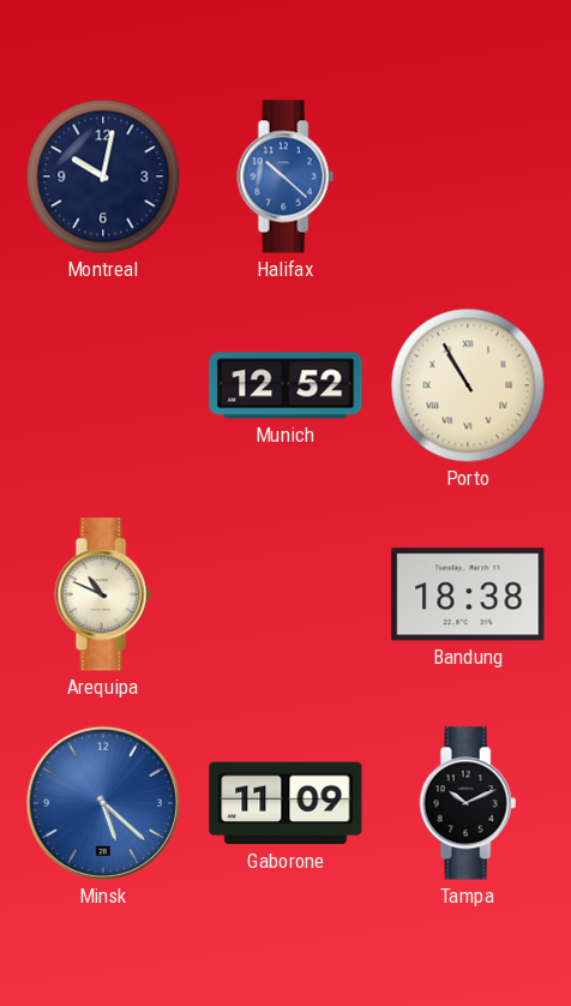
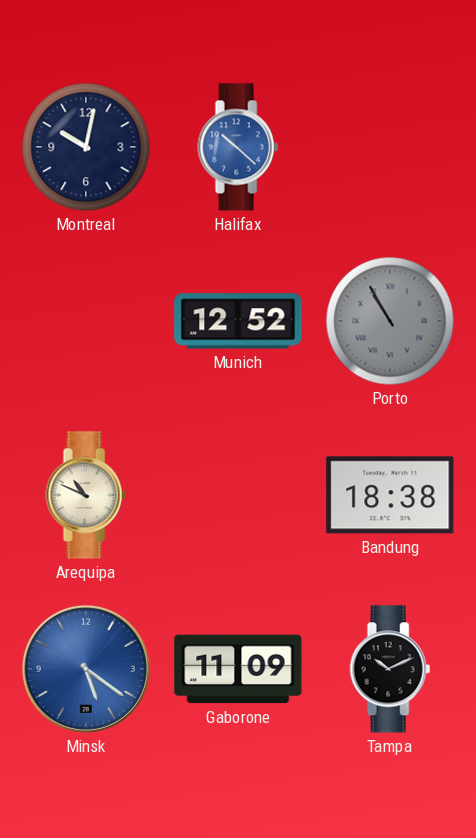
Porto dial: cream -> grey (390, 321)
Minsk: 5:22 -> 5:21 (86, 669)
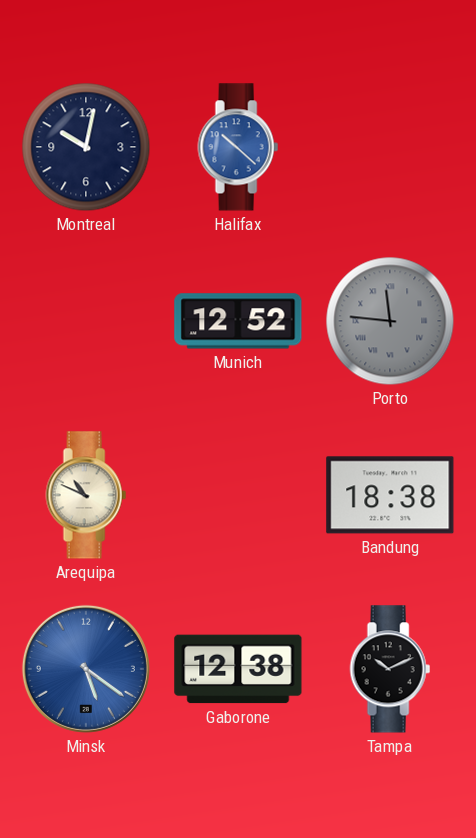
Porto: 10:55 -> 11:46 (390, 321)
Gaborone: 11:09 -> 12:38 (238, 669)
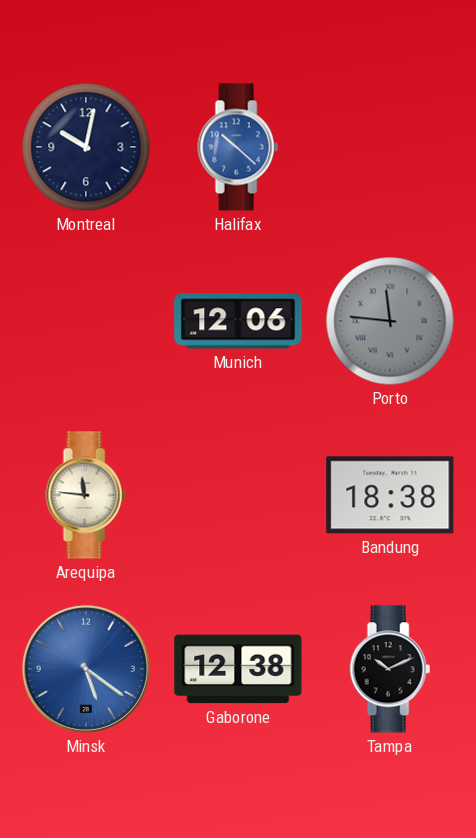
Munich: 12:52 -> 12:06 (238, 321)
Arequipa: 10:49 -> 11:46 (86, 495)
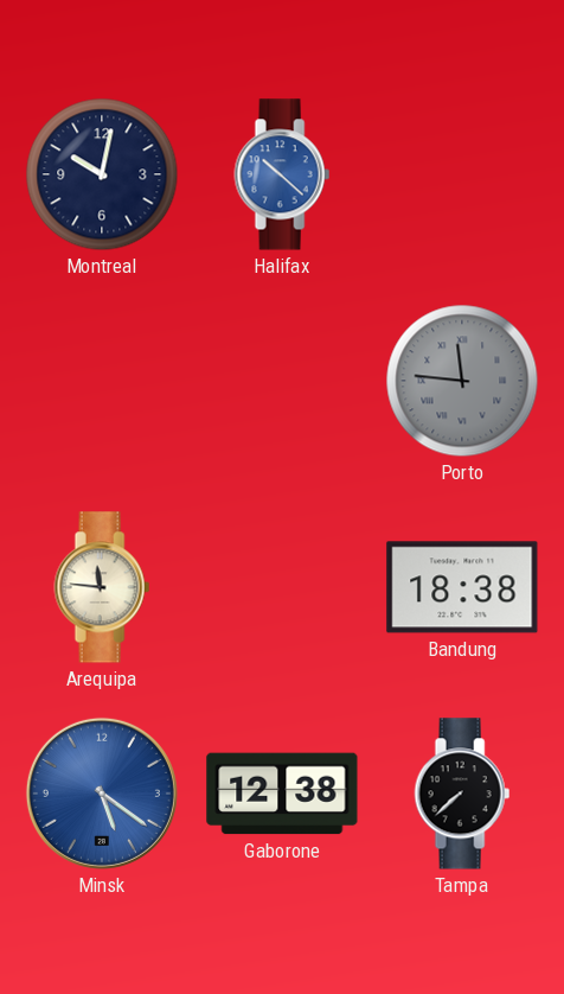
Munich: 12:06 -> none (238, 321)
Tampa: 10:11 -> 7:38 (462, 794)
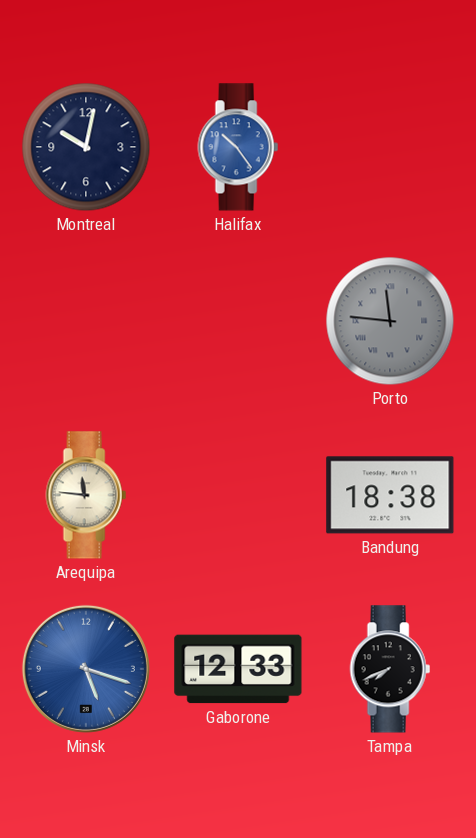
Halifax: 10:22 -> 10:24 (238, 147)
Minsk: 5:21 -> 5:18 (86, 669)
Gaborone: 12:38 -> 12:33 (238, 669)
Tampa: 7:38 -> 7:41 (390, 669)
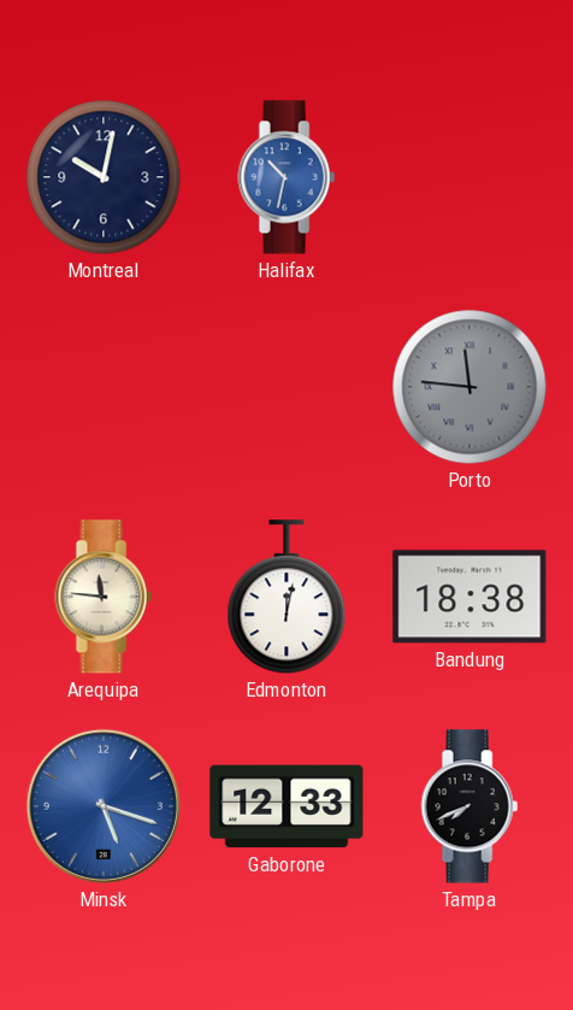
Halifax: 10:24 -> 10:32 (286, 177)
Edmonton: none -> 12:02 (286, 598)
